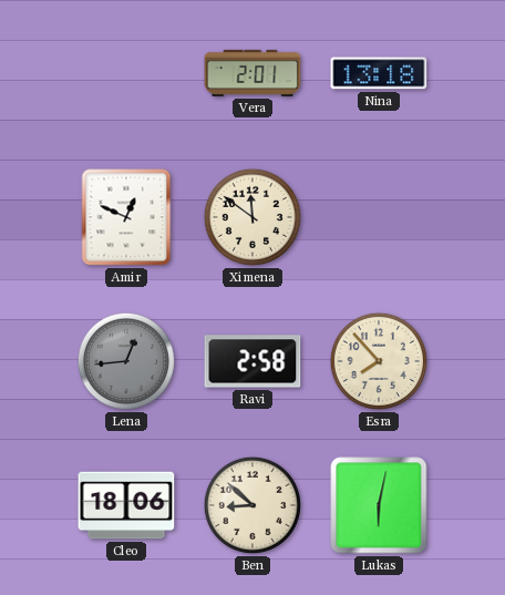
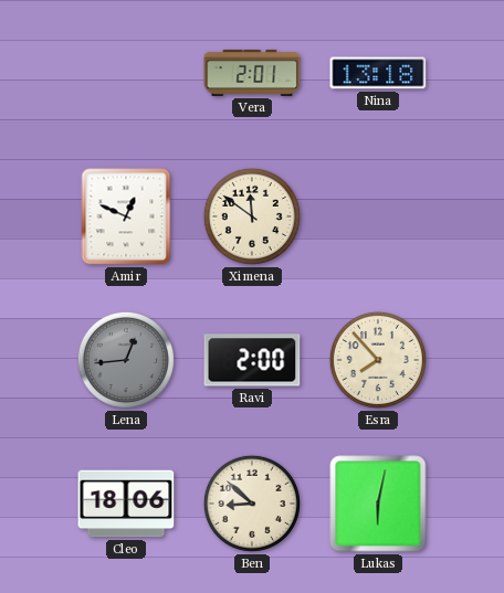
Ravi: 2:58 -> 2:00 (252, 360)
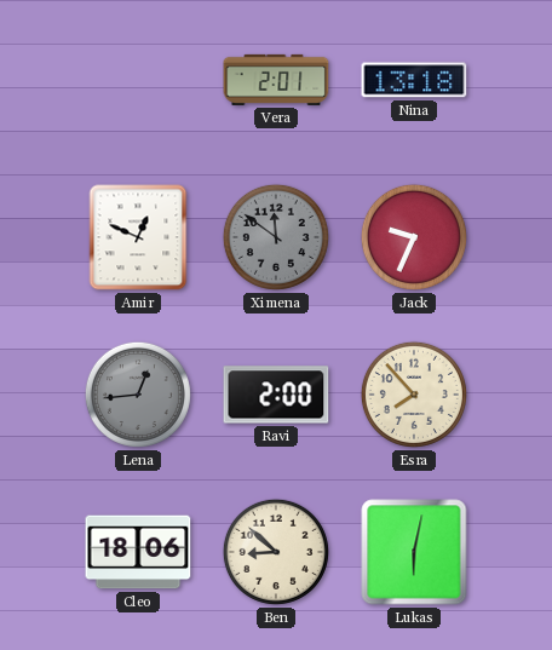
Ximena dial: cream -> grey (276, 237)
Jack: none -> 9:34 (414, 237)
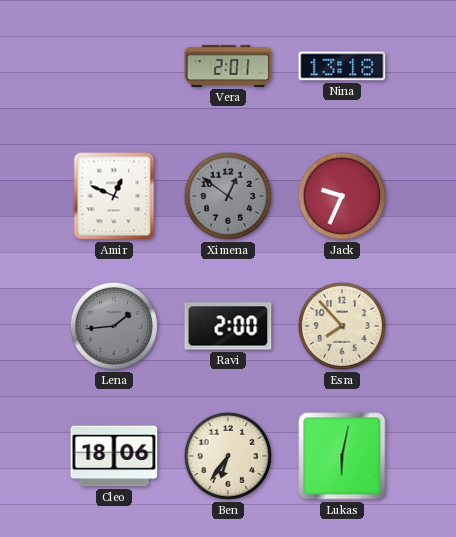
Ximena: 11:51 -> 12:51 (228, 196)
Lena: 12:44 -> 1:44 (114, 326)
Ben: 8:52 -> 6:36 (228, 456)
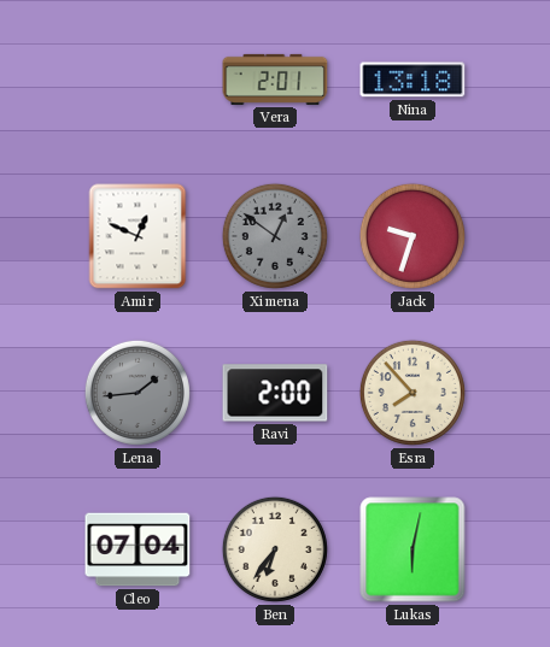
Jack: 9:34 -> 9:33 (413, 236)
Cleo: 18:06 -> 07:04 (137, 549)
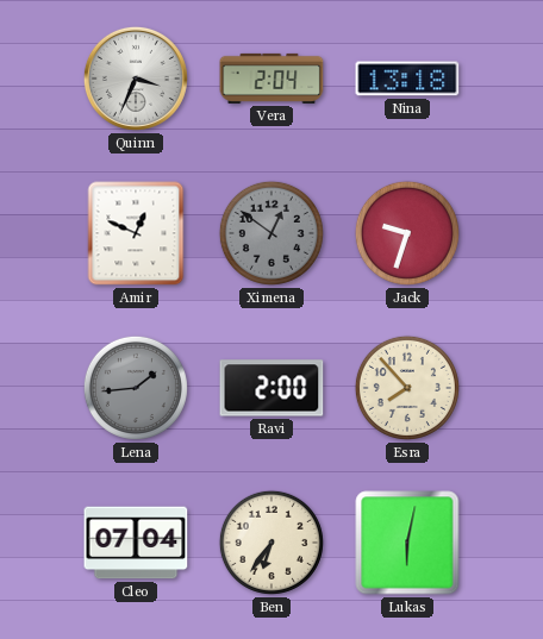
Quinn: none -> 3:34 (136, 79)
Vera: 2:01 -> 2:04 (271, 79)
